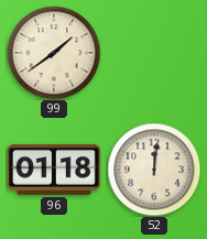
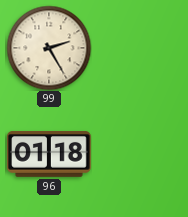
99: 1:39 -> 2:25 (49, 48)
52: 12:01 -> none (154, 170)
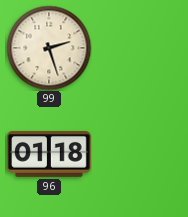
99: 2:25 -> 2:27 (49, 48)
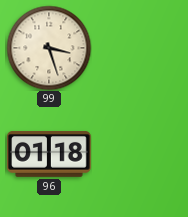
99: 2:27 -> 3:27 (49, 48)
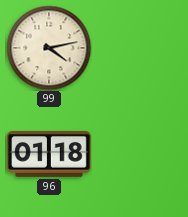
99: 3:27 -> 4:13 (49, 48)
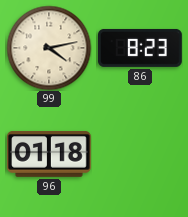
86: none -> 8:23 (140, 48)
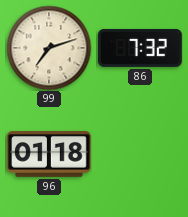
99: 4:13 -> 7:12 (49, 48)
86: 8:23 -> 7:32 (140, 48)
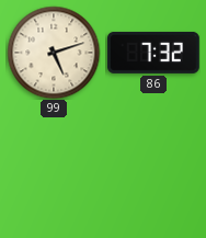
99: 7:12 -> 5:12 (54, 53)
96: 01:18 -> none (50, 154)
